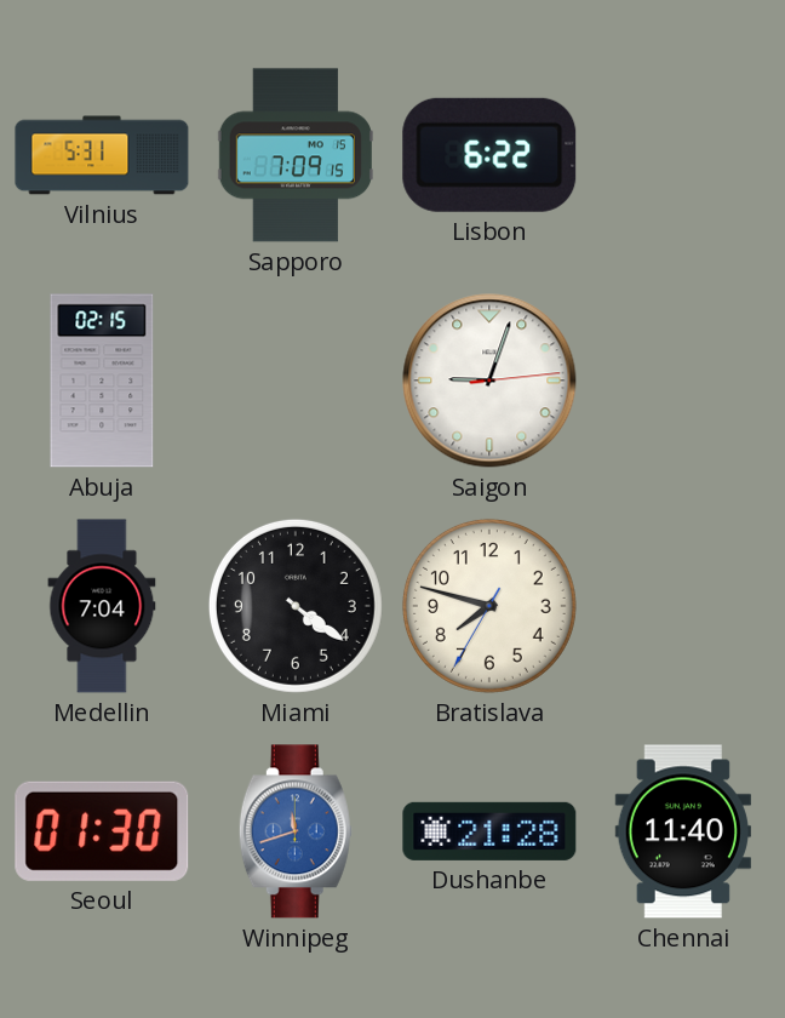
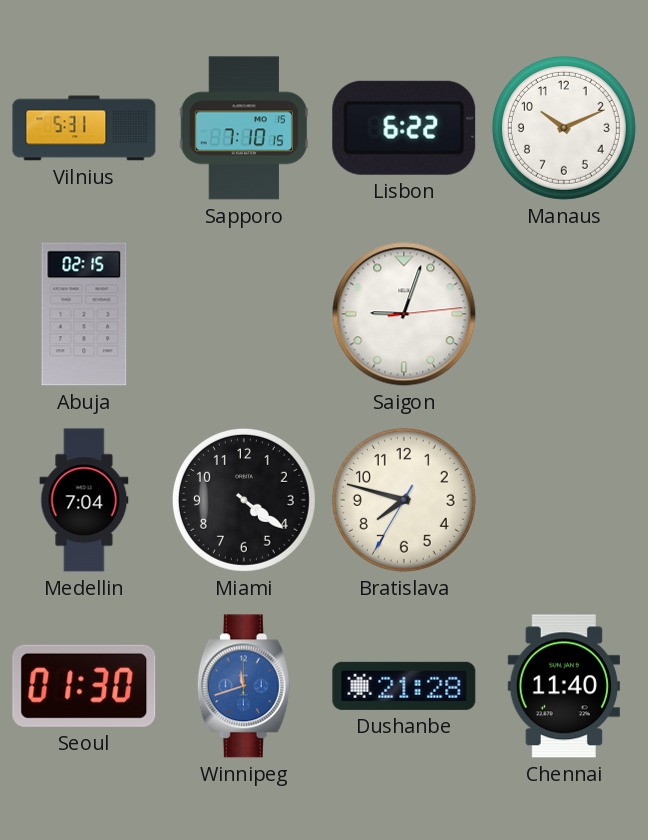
Sapporo: 7:09 -> 7:10 (244, 128)
Manaus: none -> 10:11 (564, 128)
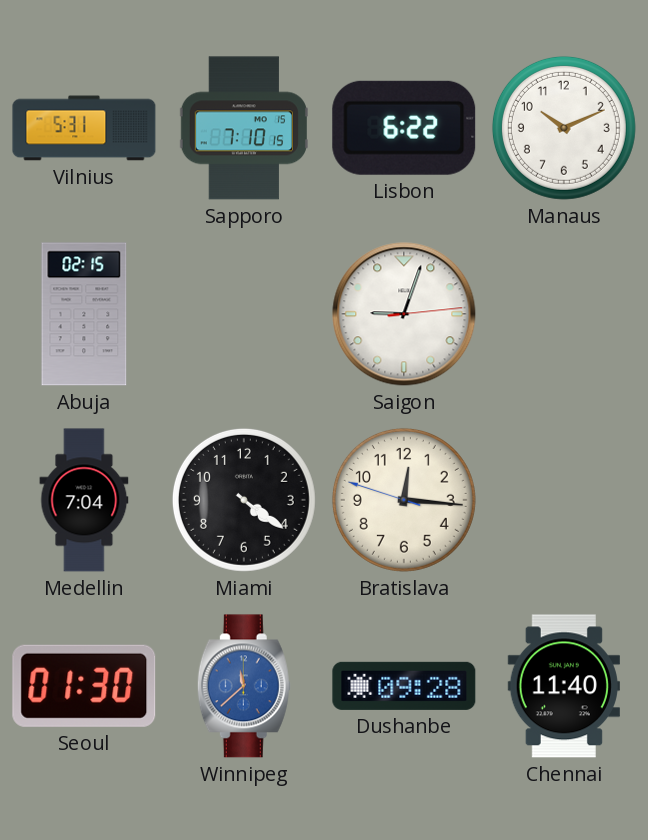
Bratislava: 7:47 -> 12:15 (404, 500)
Winnipeg: 11:42 -> 11:38 (244, 686)
Dushanbe: 21:28 -> 09:28 (404, 686)
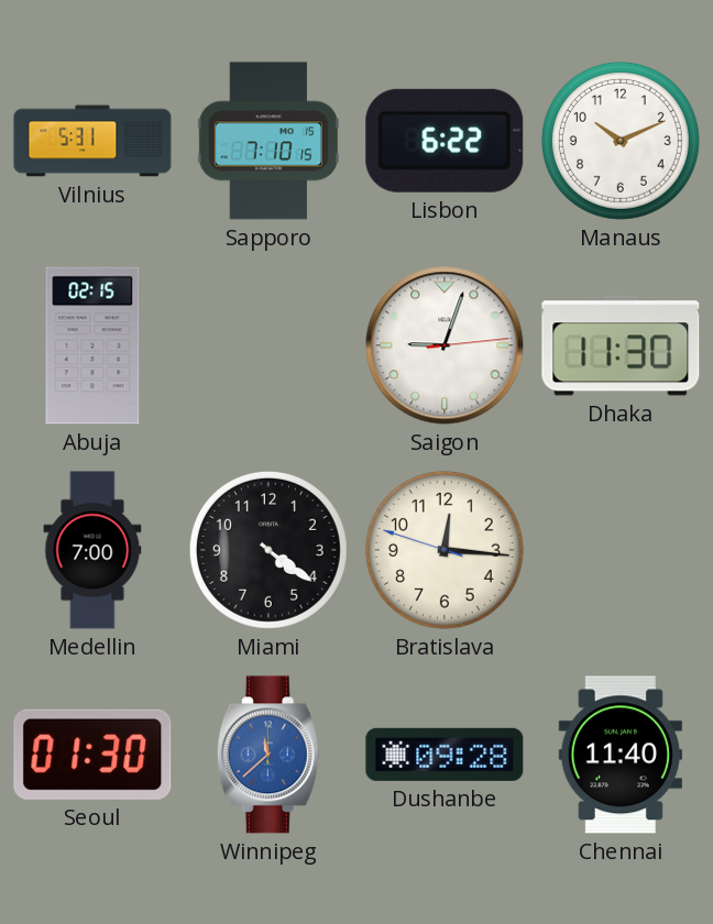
Dhaka: none -> 11:30 (621, 345)
Medellin: 7:04 -> 7:00 (92, 550)
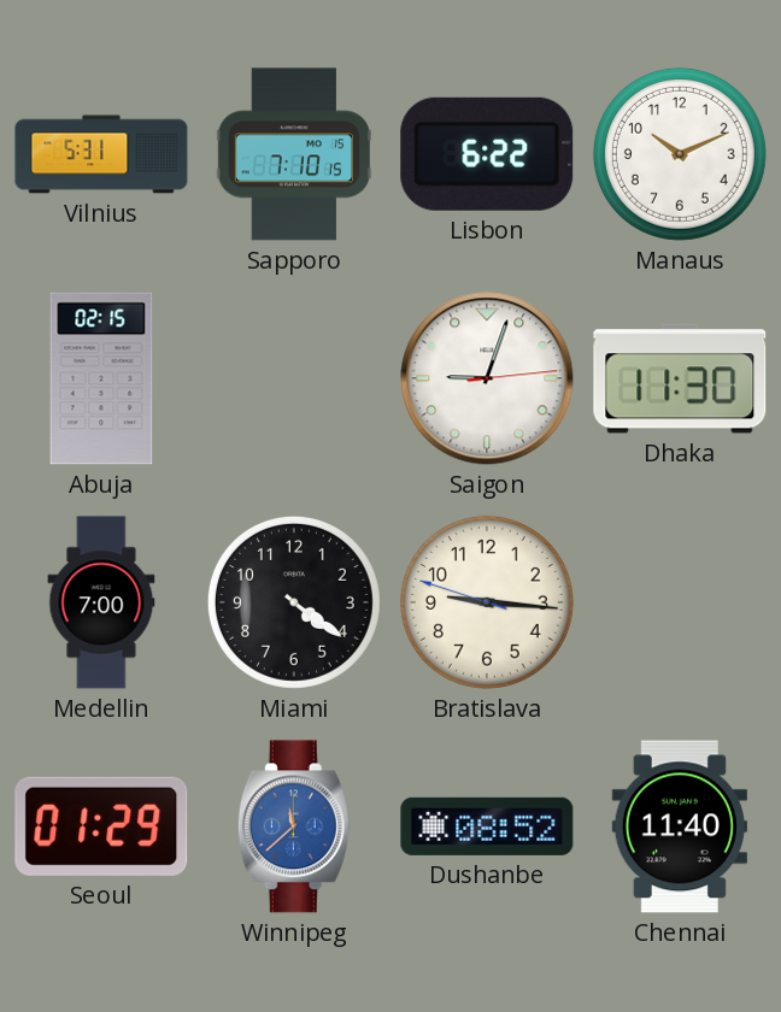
Bratislava: 12:15 -> 9:15 (487, 602)
Seoul: 01:30 -> 01:29 (101, 826)
Dushanbe: 09:28 -> 08:52 (487, 826)
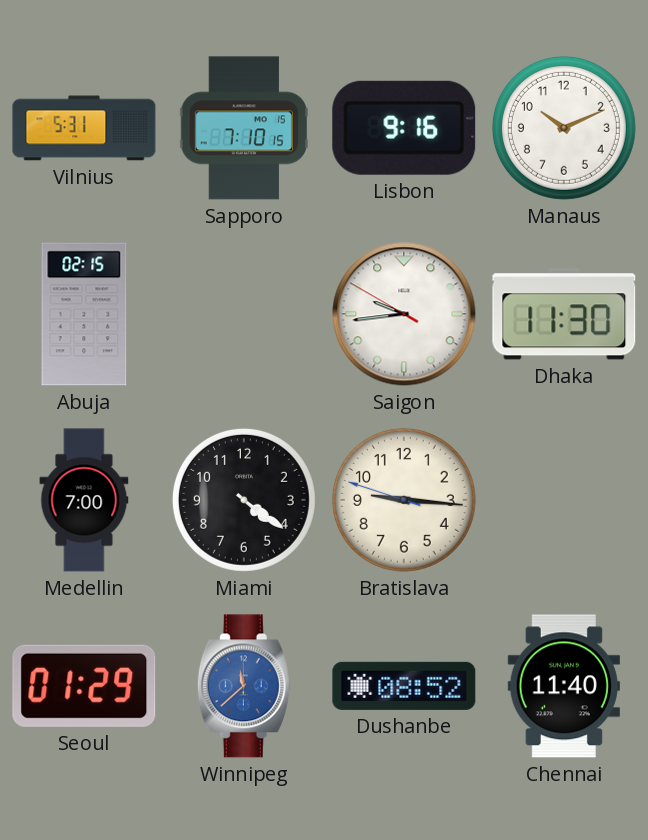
Lisbon: 6:22 -> 9:16 (404, 128)
Saigon: 9:03 -> 9:43 (404, 314)
